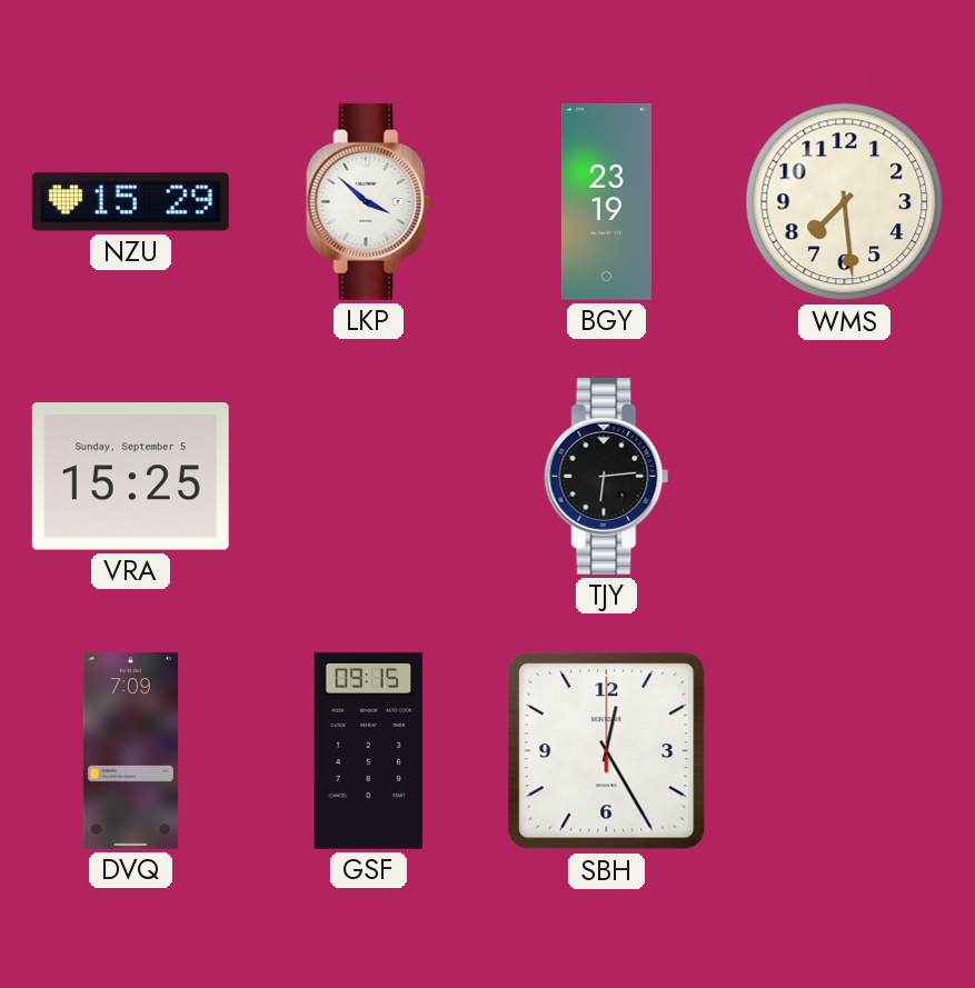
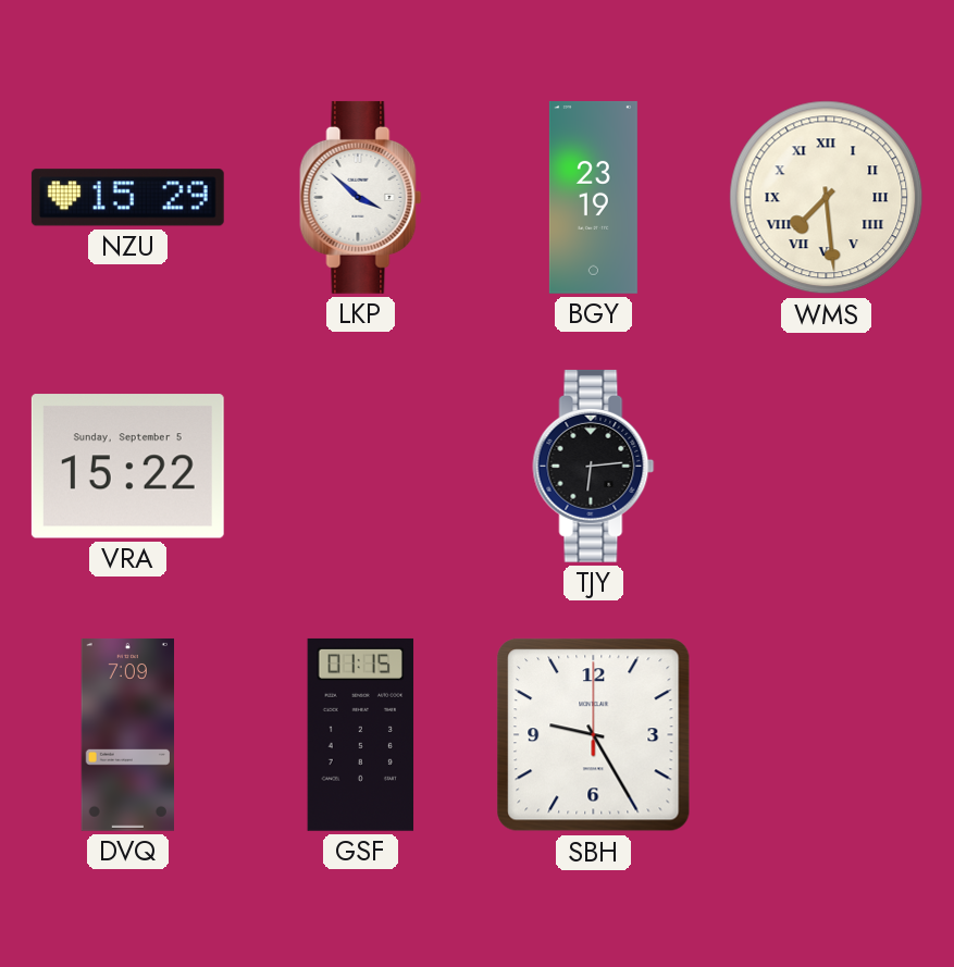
WMS numerals: Arabic -> Roman (827, 198)
VRA: 15:25 -> 15:22 (127, 467)
GSF: 09:15 -> 01:15 (361, 734)
SBH: 12:25 -> 9:25 (594, 735)
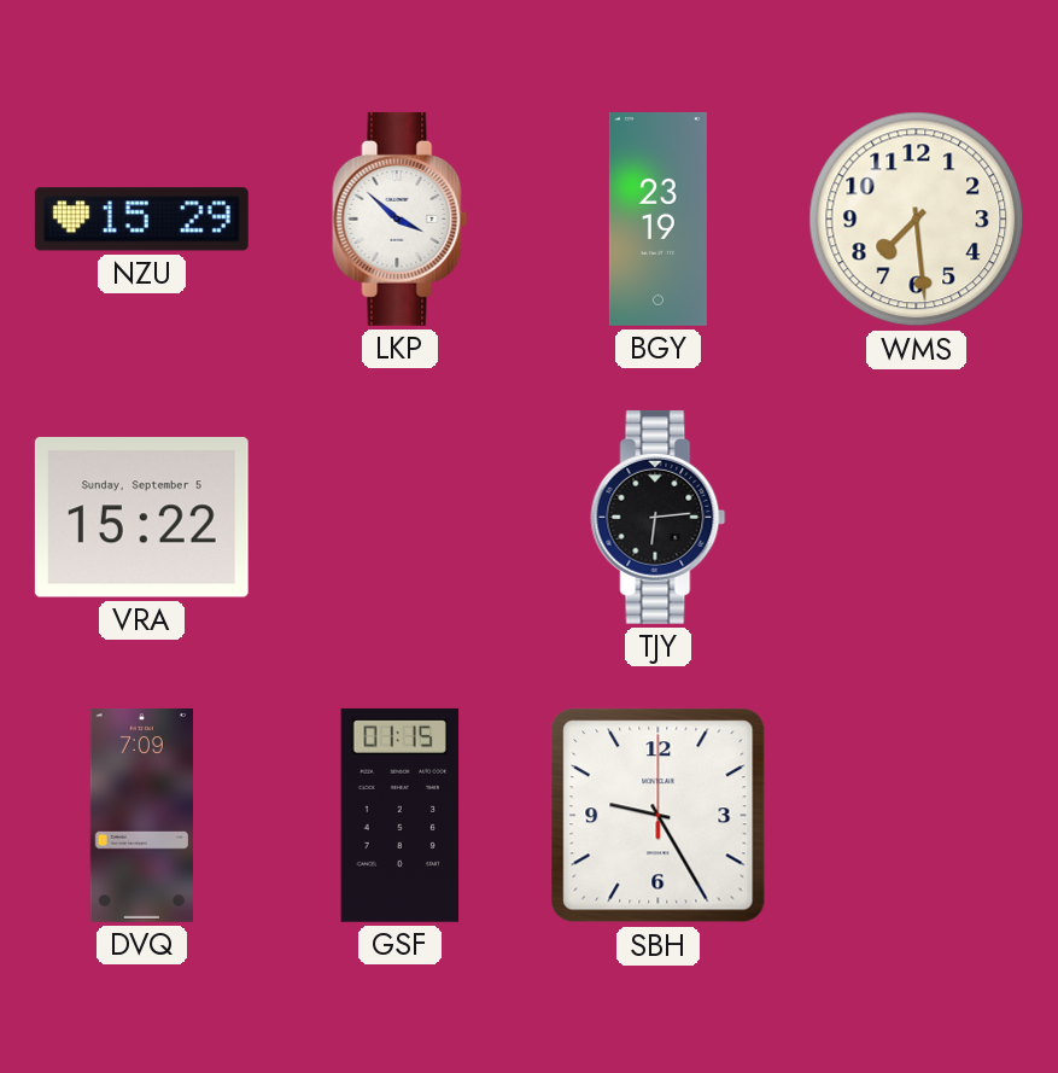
WMS numerals: Roman -> Arabic (917, 220)
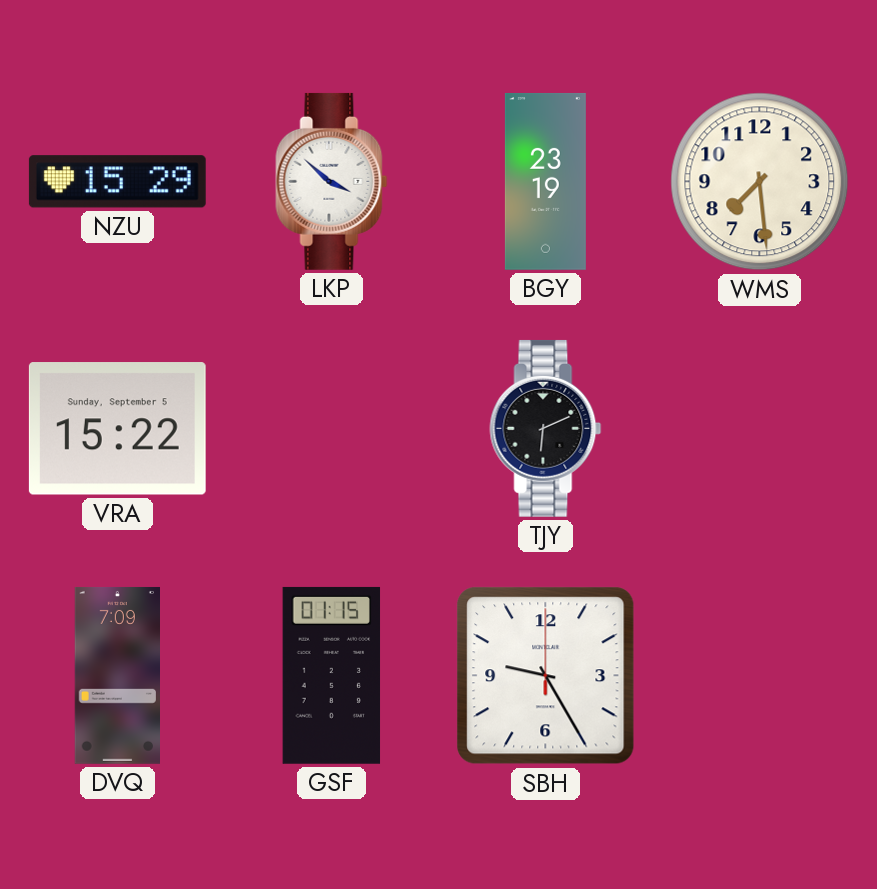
TJY: 6:14 -> 6:11 (546, 428)
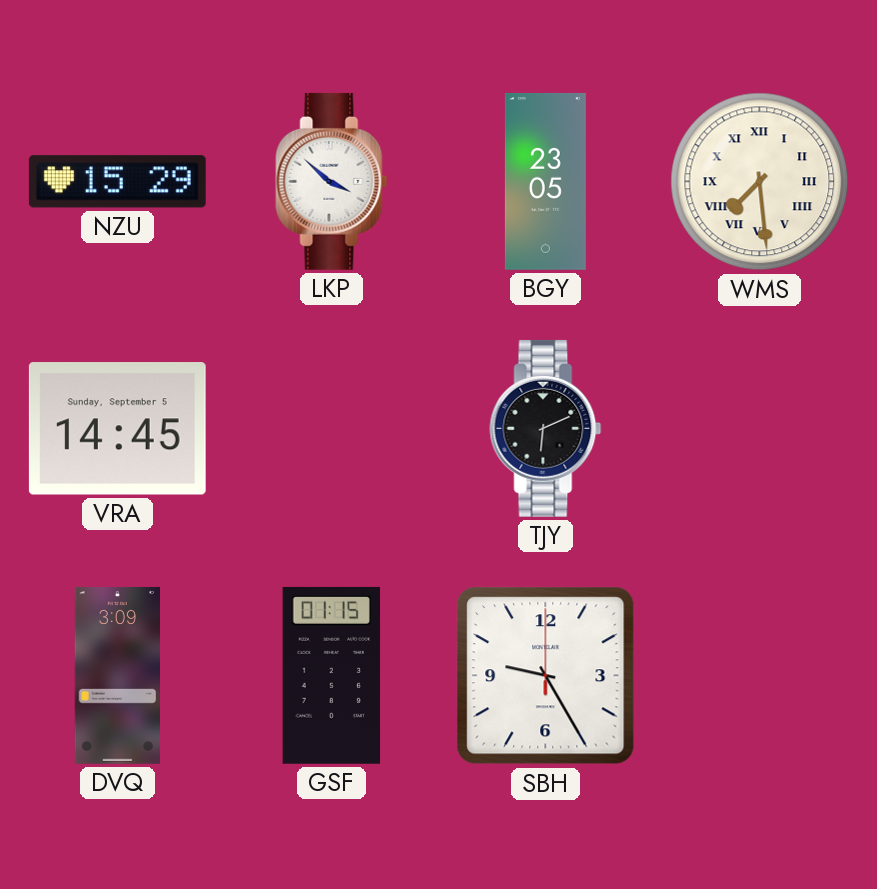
BGY: 23:19 -> 23:05 (545, 181)
WMS numerals: Arabic -> Roman (760, 182)
VRA: 15:22 -> 14:45 (117, 429)
DVQ: 7:09 -> 3:09 (117, 675)
